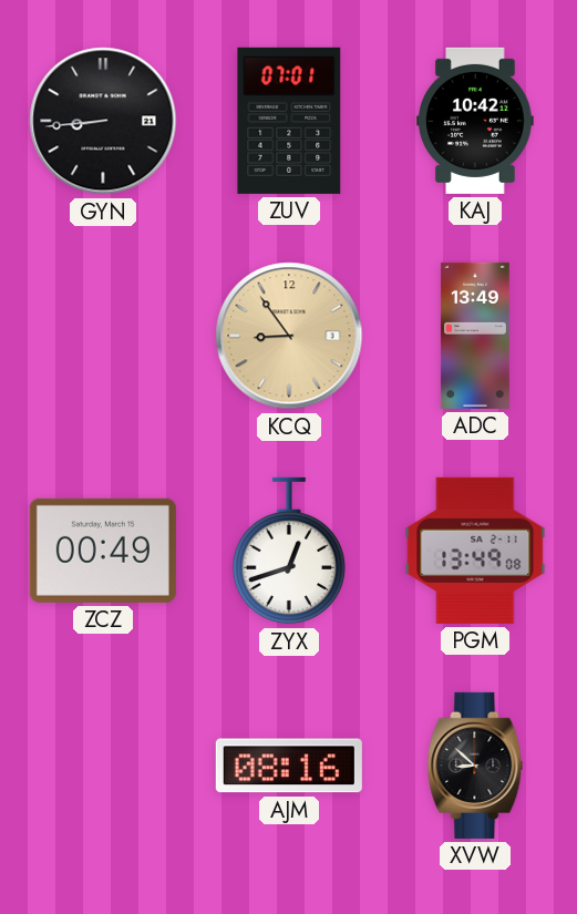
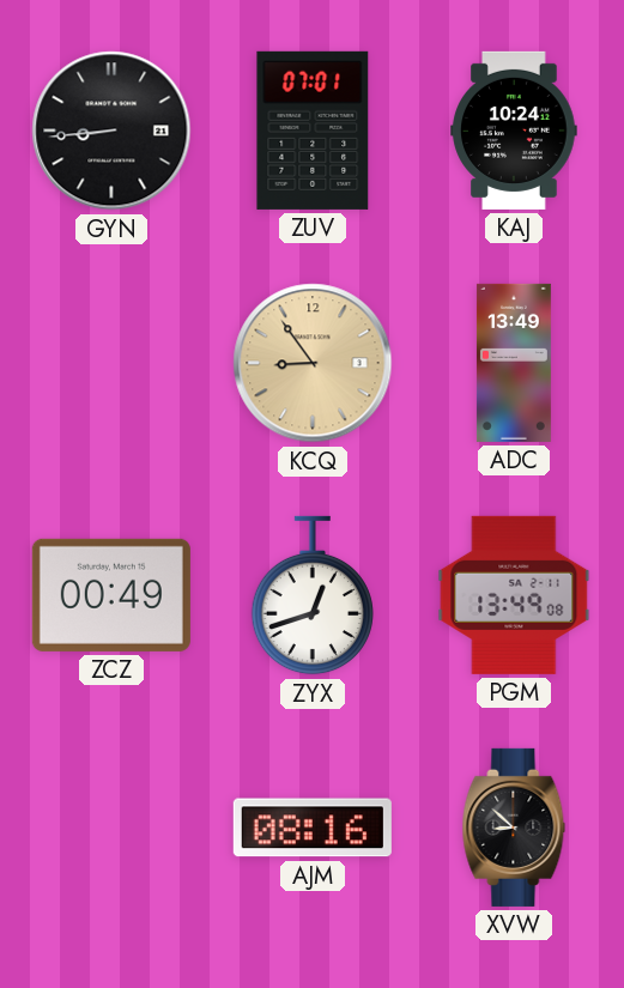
KAJ: 10:42 -> 10:24 (514, 131)
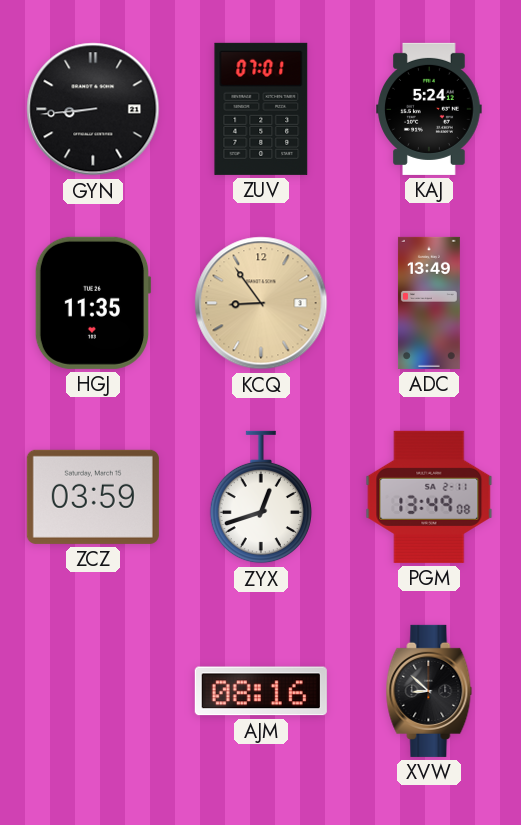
KAJ: 10:24 -> 5:24 (429, 109)
HGJ: none -> 11:35 (93, 303)
ZCZ: 00:49 -> 03:59 (93, 497)
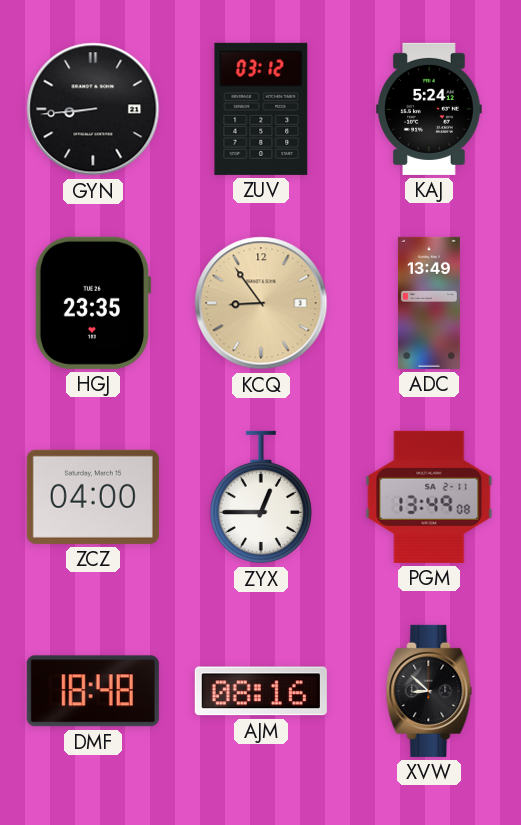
ZUV: 07:01 -> 03:12 (261, 109)
HGJ: 11:35 -> 23:35 (93, 303)
ZCZ: 03:59 -> 04:00 (93, 497)
ZYX: 12:42 -> 12:45 (261, 497)
DMF: none -> 18:48 (93, 691)
